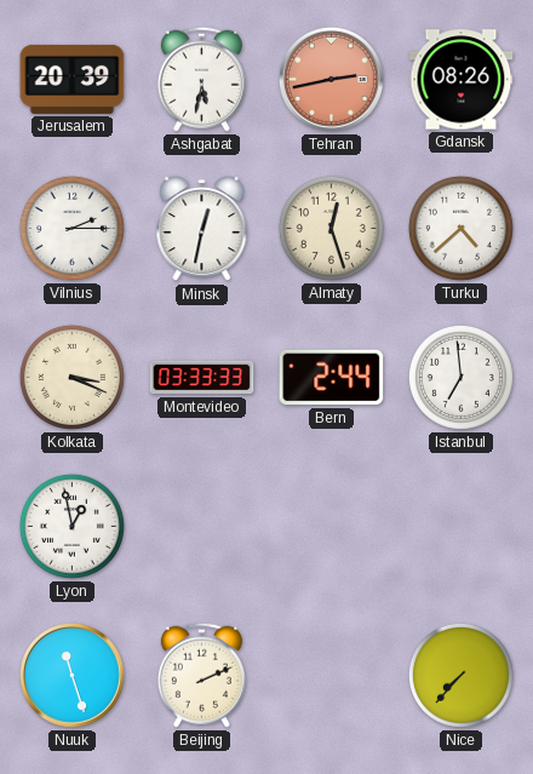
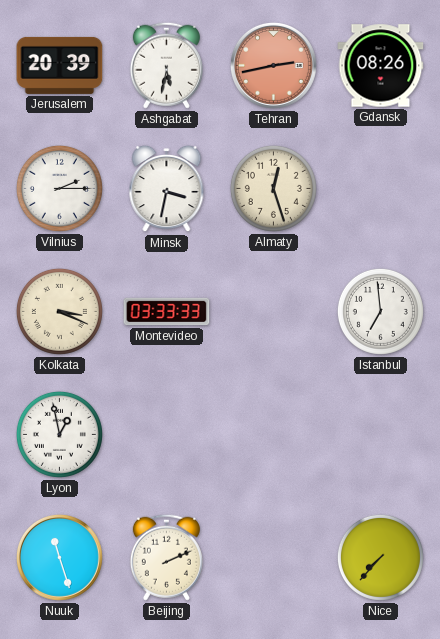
Minsk: 12:32 -> 3:32 (167, 189)
Turku: 4:38 -> none (460, 228)
Bern: 2:44 -> none (332, 378)
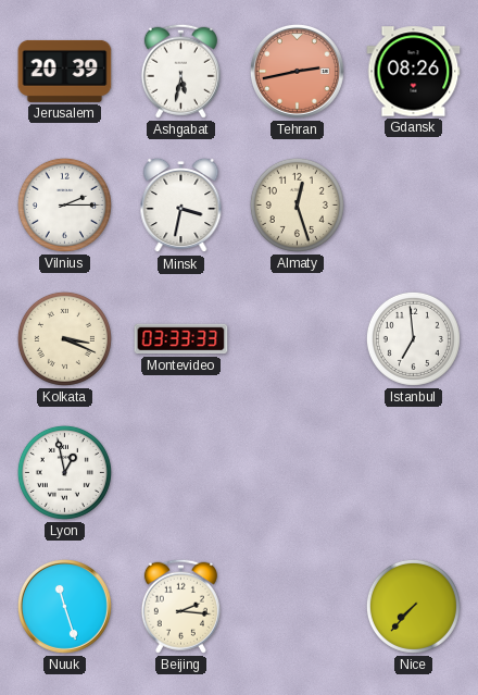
Beijing: 2:11 -> 2:16 (180, 606)
